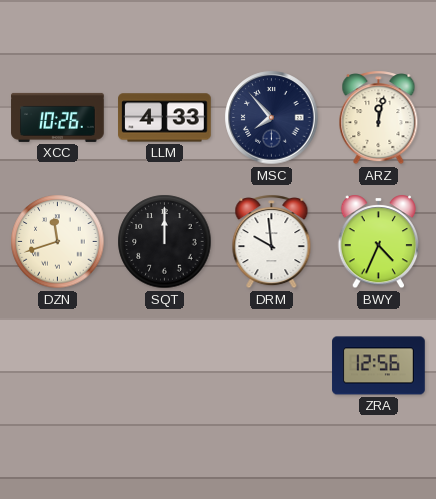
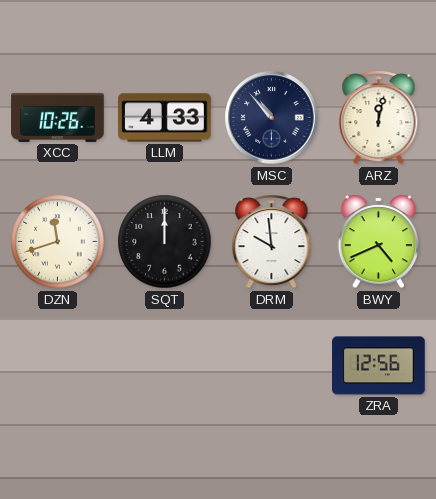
MSC: 7:53 -> 10:53 (272, 118)
BWY: 4:34 -> 4:41 (379, 242)
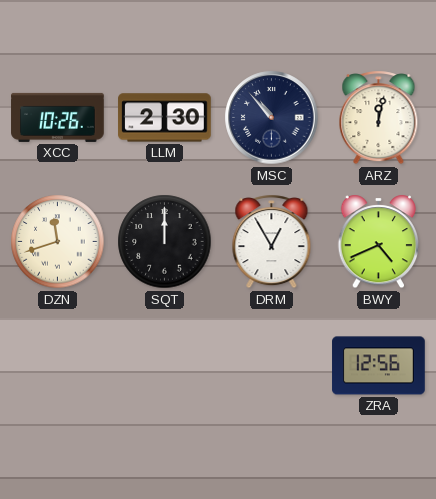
LLM: 4:33 -> 2:30 (165, 118)
DRM: 9:59 -> 12:55 (272, 242)
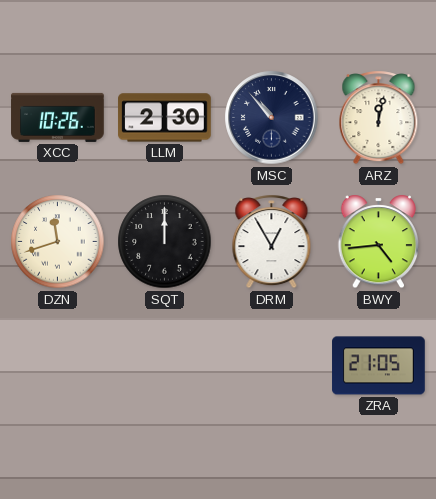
BWY: 4:41 -> 4:44 (379, 242)
ZRA: 12:56 -> 21:05 (379, 366)
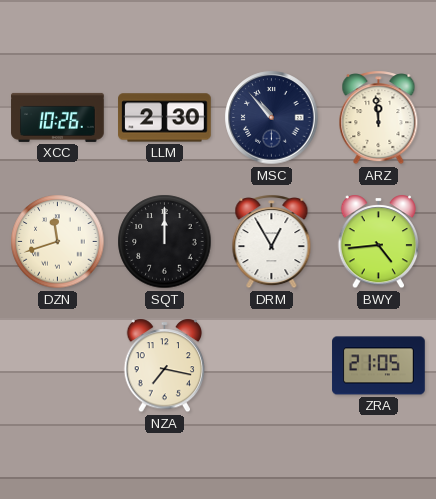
ARZ: 12:02 -> 11:59 (379, 118)
NZA: none -> 7:17 (165, 366)
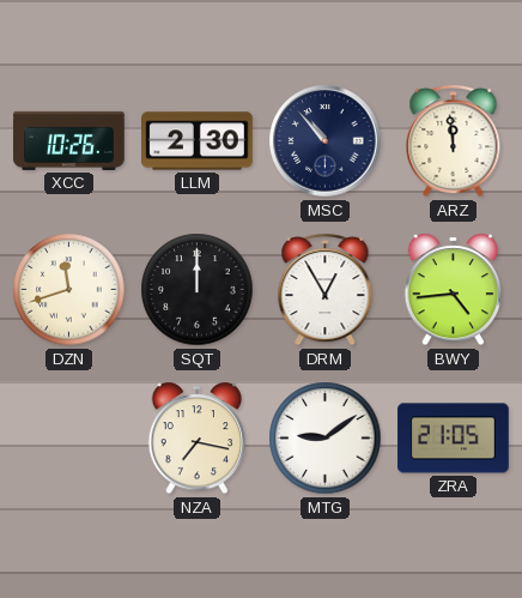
MTG: none -> 9:09 (326, 439)
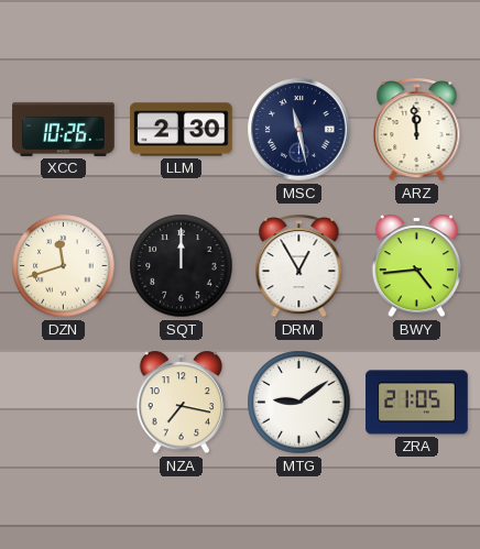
MSC: 10:53 -> 11:28 (299, 130)
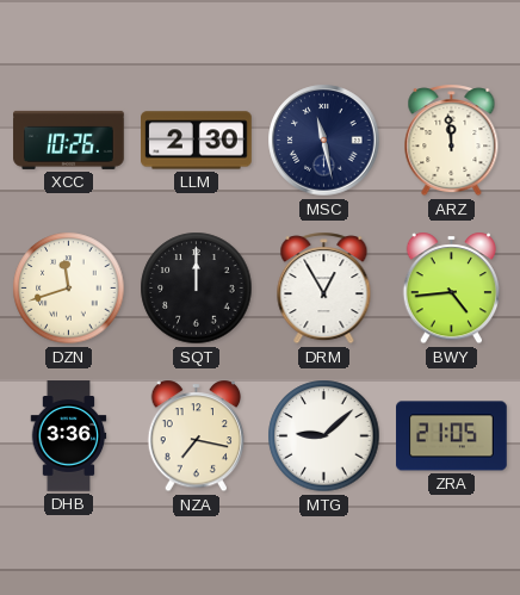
DHB: none -> 3:36 (69, 436)
MTG: 9:09 -> 9:08 (324, 436)
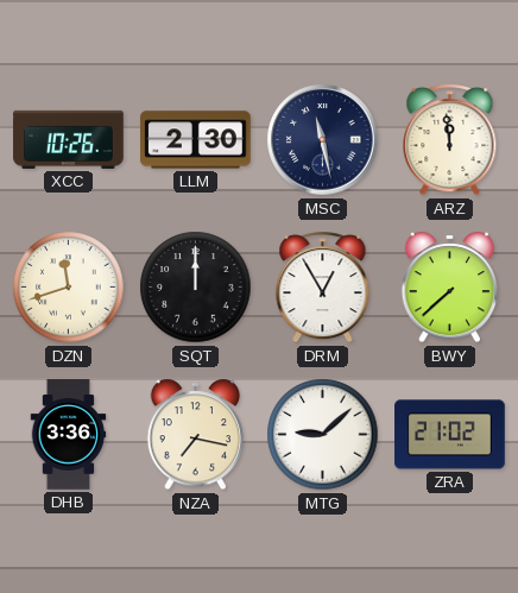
BWY: 4:44 -> 7:38 (450, 288)
ZRA: 21:05 -> 21:02 (450, 435)
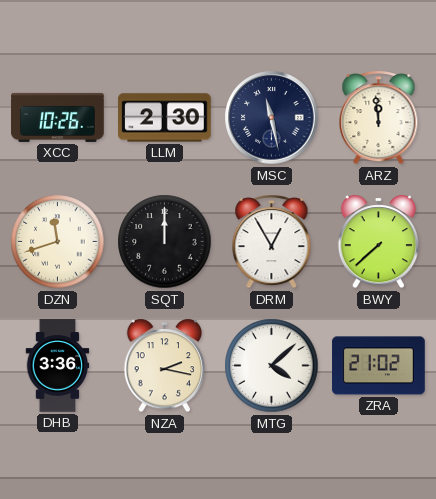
NZA: 7:17 -> 2:17 (165, 366)
MTG: 9:08 -> 4:08 (272, 366)
